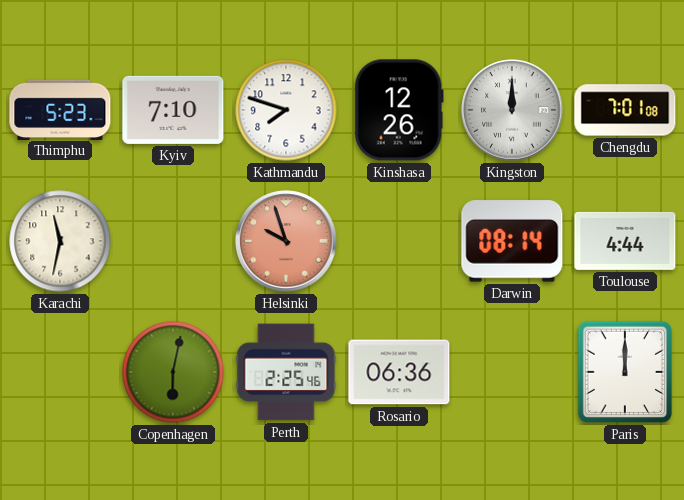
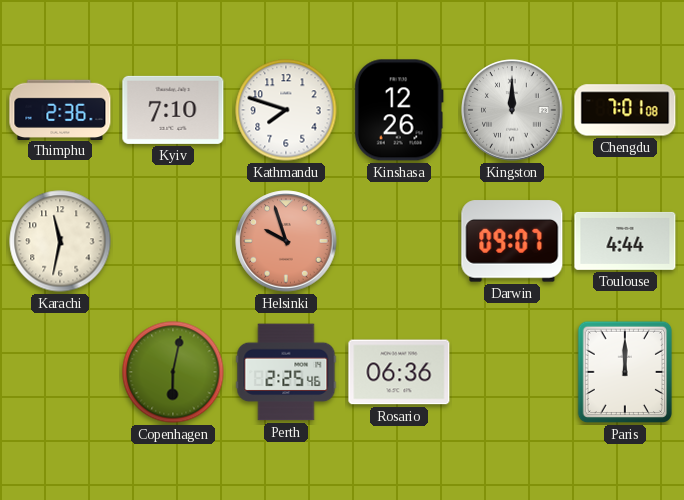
Thimphu: 5:23 -> 2:36 (60, 109)
Darwin: 08:14 -> 09:07 (512, 241)
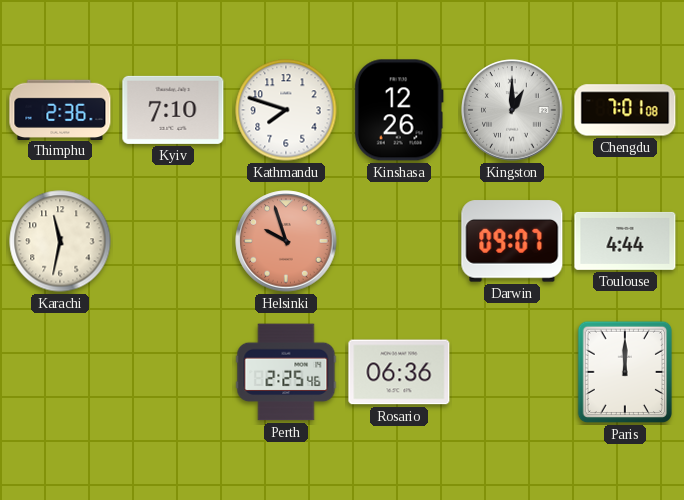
Kingston: 12:00 -> 1:00 (512, 110)
Copenhagen: 6:02 -> none (173, 372)
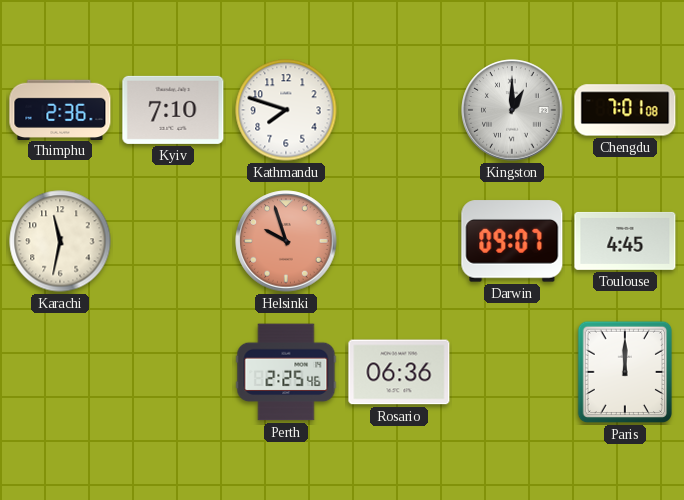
Kinshasa: 12:26 -> none (399, 110)
Toulouse: 4:44 -> 4:45 (625, 241)
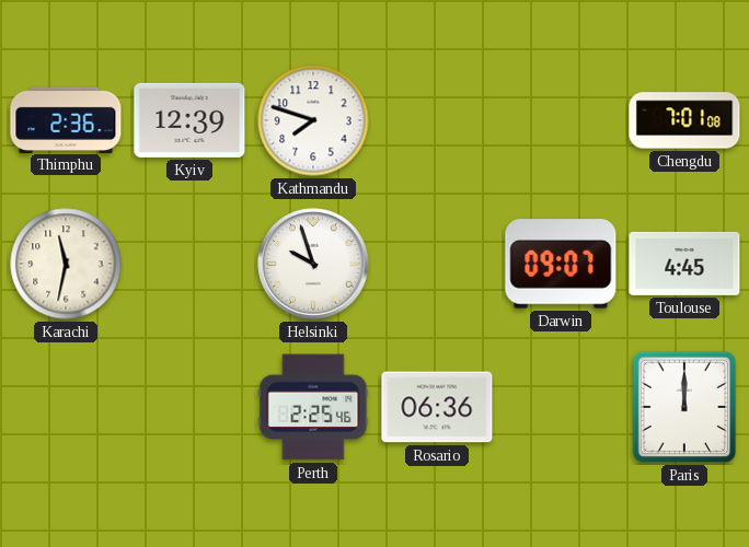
Kyiv: 7:10 -> 12:39 (189, 120)
Kingston: 1:00 -> none (512, 110)
Helsinki dial: salmon -> white (313, 264)
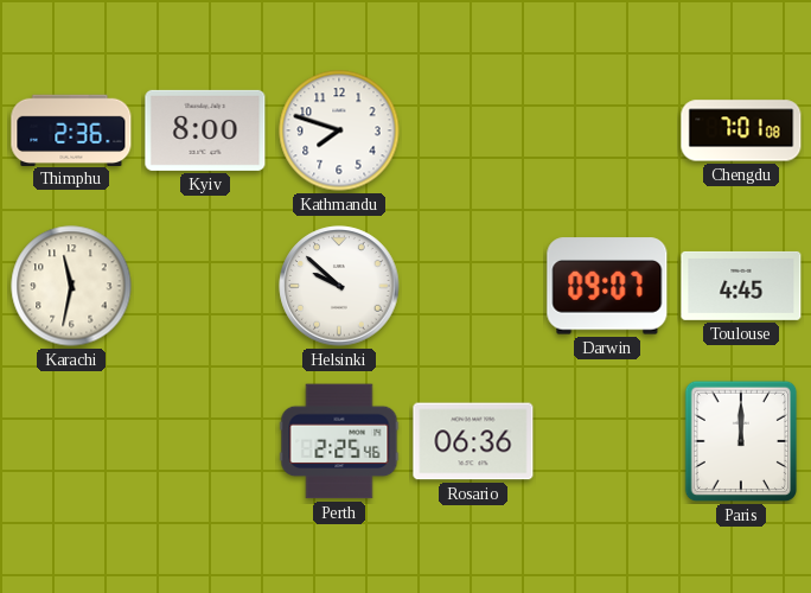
Kyiv: 12:39 -> 8:00 (205, 130)
Helsinki: 9:57 -> 9:52 (339, 286)
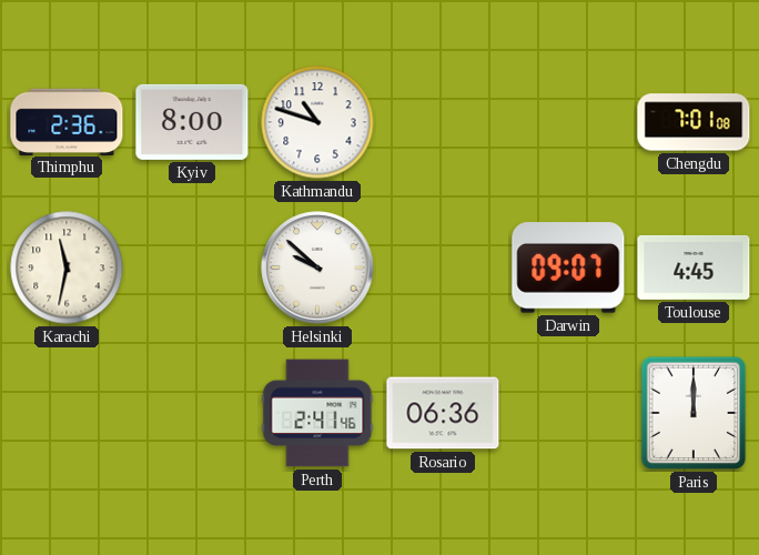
Kathmandu: 7:48 -> 10:48 (317, 122)
Perth: 2:25 -> 2:41 (317, 413)
